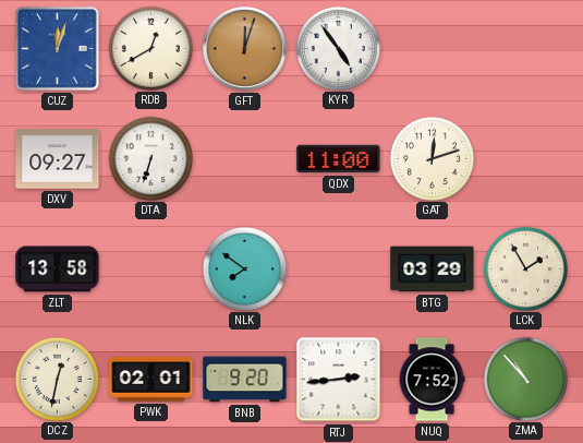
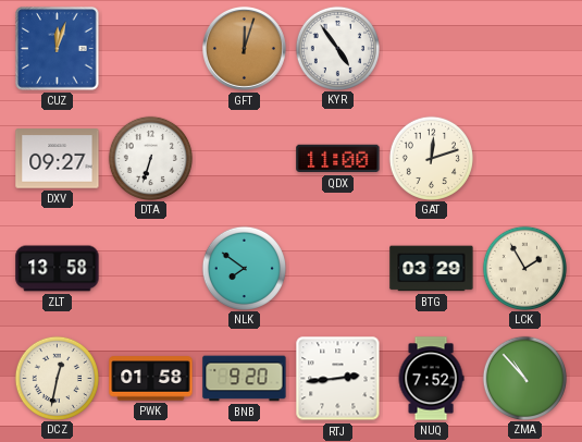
RDB: 12:40 -> none (150, 48)
PWK: 02:01 -> 01:58 (151, 379)
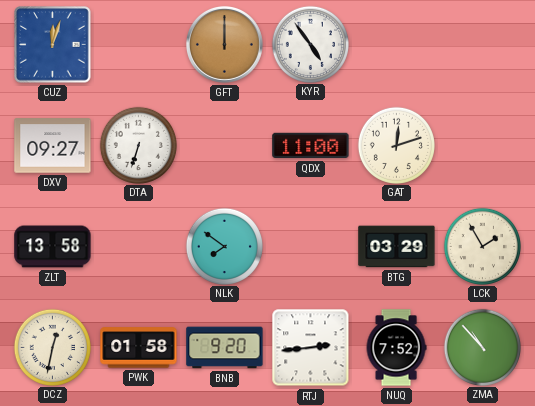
GFT: 12:03 -> 12:00 (225, 45)
